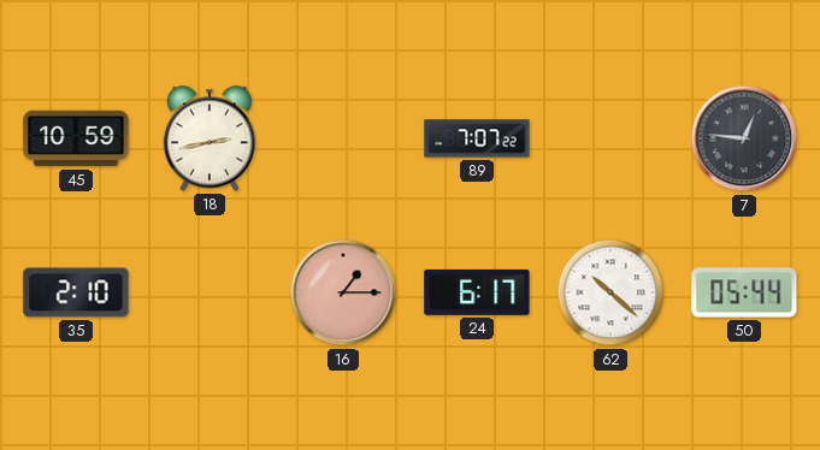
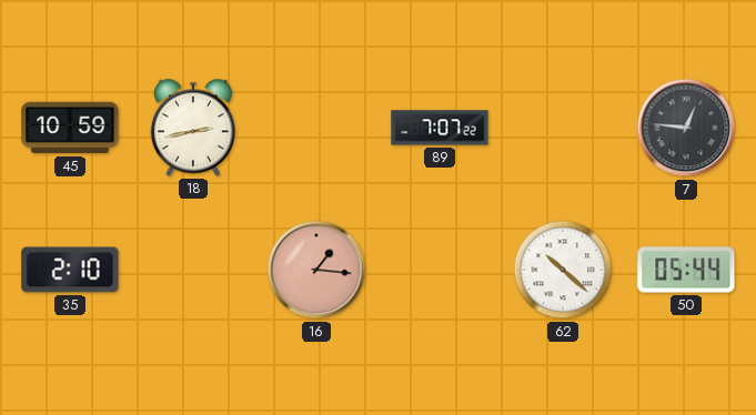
16: 1:15 -> 1:16 (316, 270)
24: 6:17 -> none (477, 292)
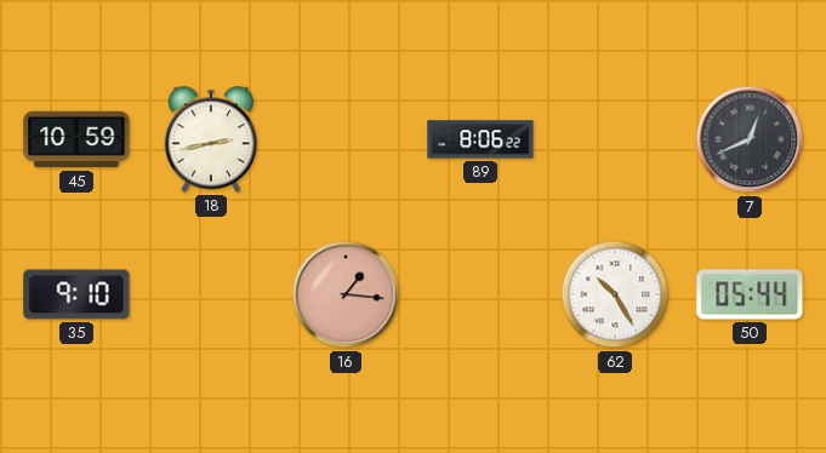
89: 7:07 -> 8:06 (480, 139)
7: 12:46 -> 12:41 (750, 139)
35: 2:10 -> 9:10 (76, 294)
62: 10:22 -> 10:25 (615, 294)
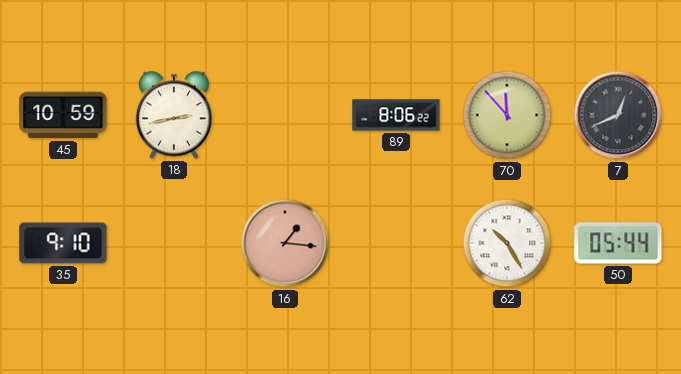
70: none -> 11:53 (507, 115)
